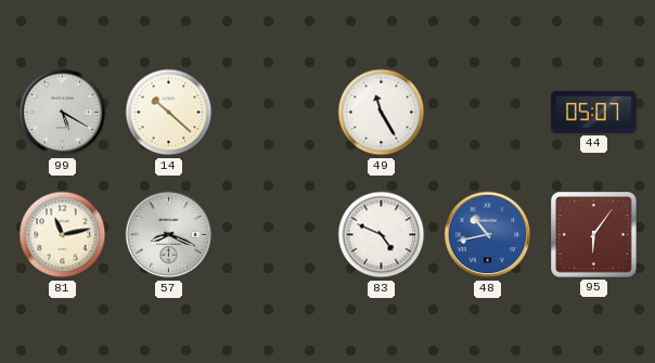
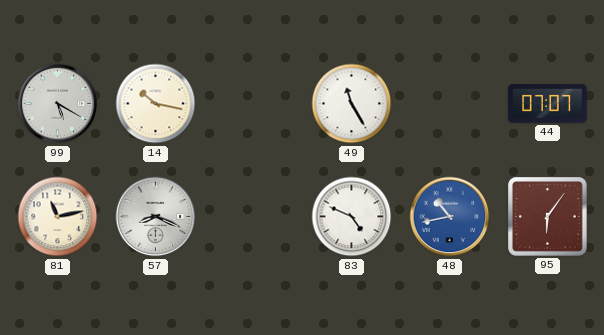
14: 10:22 -> 10:17 (156, 104)
44: 05:07 -> 07:07 (548, 104)
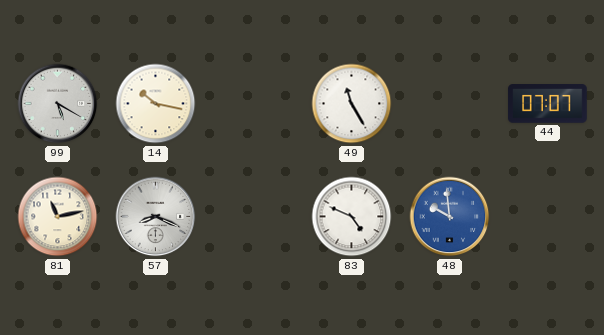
48: 10:43 -> 9:59 (450, 217)
95: 6:06 -> none (548, 217)
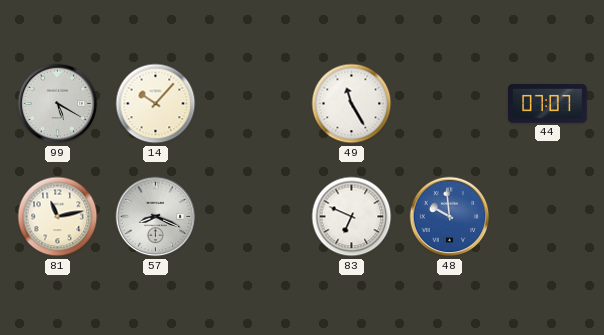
14: 10:17 -> 10:07 (156, 104)
83: 4:49 -> 6:49 (352, 217)
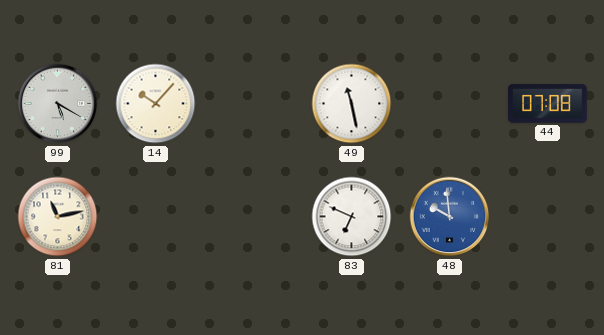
49: 11:25 -> 11:28 (352, 104)
44: 07:07 -> 07:08 (548, 104)
57: 8:19 -> none (156, 217)
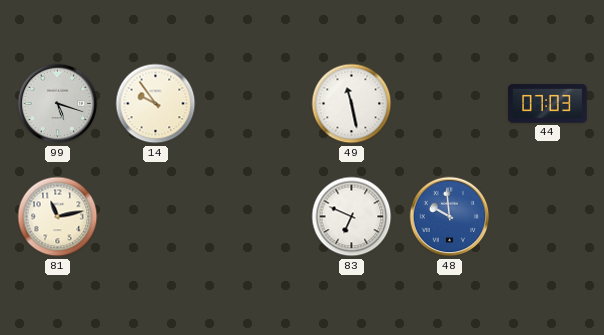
99: 5:20 -> 5:18 (58, 104)
14: 10:07 -> 9:54 (156, 104)
44: 07:08 -> 07:03 (548, 104)
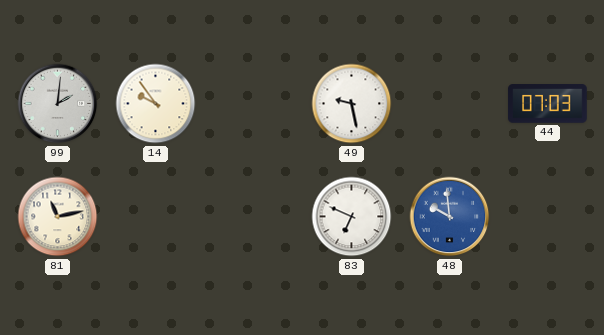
99: 5:18 -> 2:01 (58, 104)
49: 11:28 -> 9:28 (352, 104)
